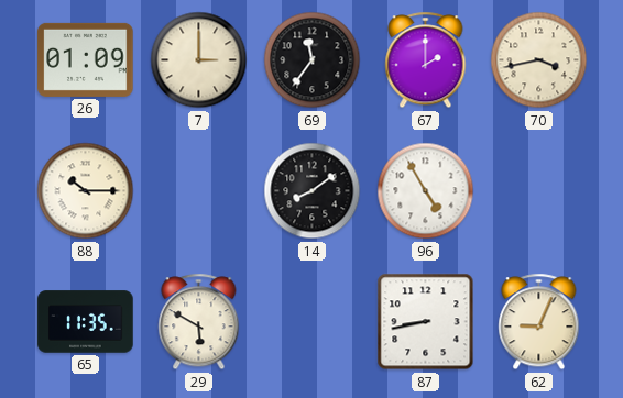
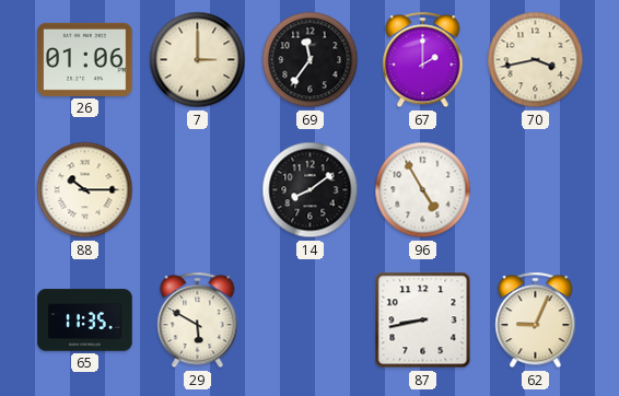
26: 01:09 -> 01:06 (85, 59)
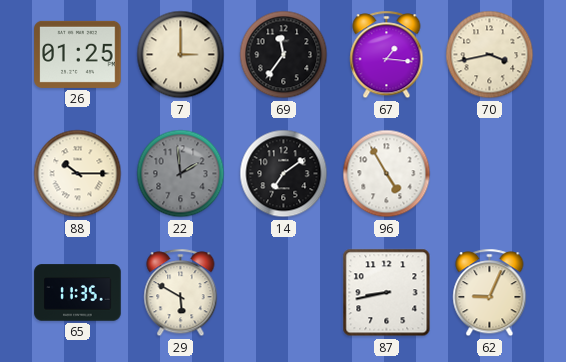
26: 01:06 -> 01:25 (78, 54)
67: 2:00 -> 1:16 (387, 55)
22: none -> 1:59 (181, 174)
14: 8:09 -> 7:09 (284, 174)
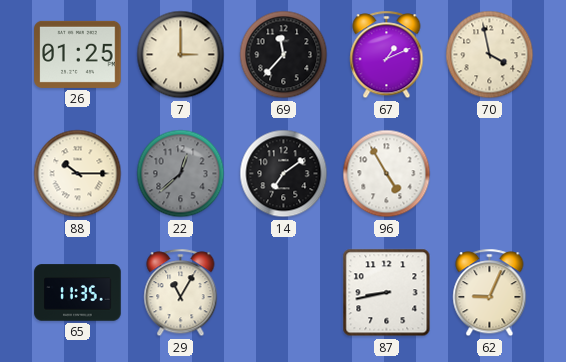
69: 11:36 -> 11:37 (284, 55)
67: 1:16 -> 1:11 (387, 55)
70: 3:43 -> 3:58 (490, 55)
22: 1:59 -> 12:38 (181, 174)
29: 5:50 -> 11:05 (181, 293)
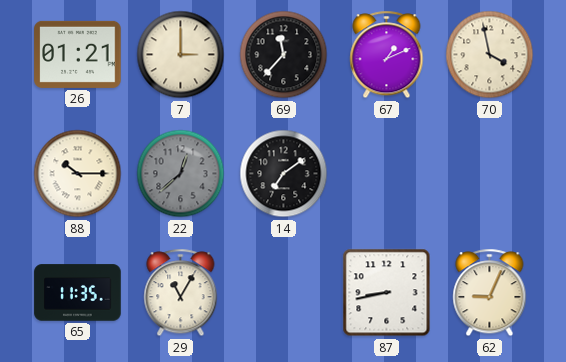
26: 01:25 -> 01:21 (78, 54)
96: 4:55 -> none (387, 174)
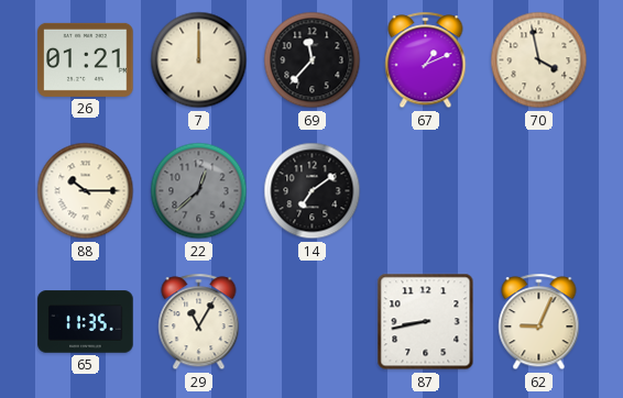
7: 3:00 -> 12:00 (199, 60)
